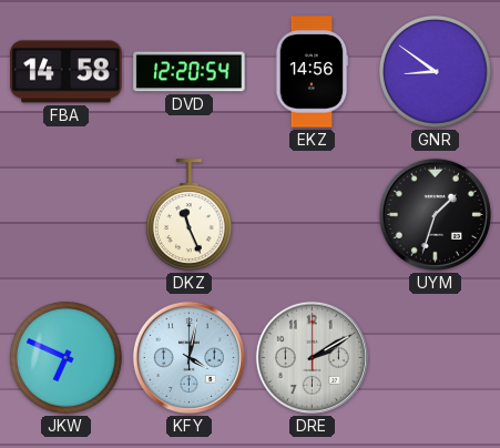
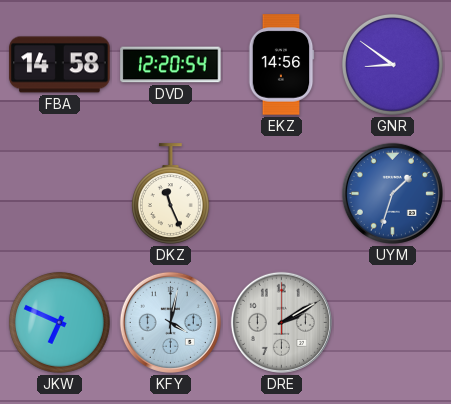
UYM dial: black -> blue (392, 193)
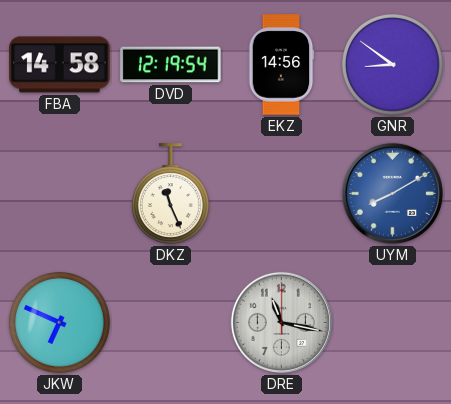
DVD: 12:20 -> 12:19 (171, 65)
UYM: 1:33 -> 8:10 (392, 193)
KFY: 4:02 -> none (170, 322)
DRE: 2:10 -> 11:17 (281, 322)
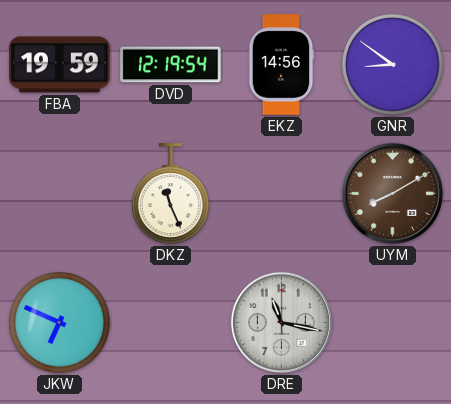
FBA: 14:58 -> 19:59 (60, 65)
UYM dial: blue -> brown (392, 193)
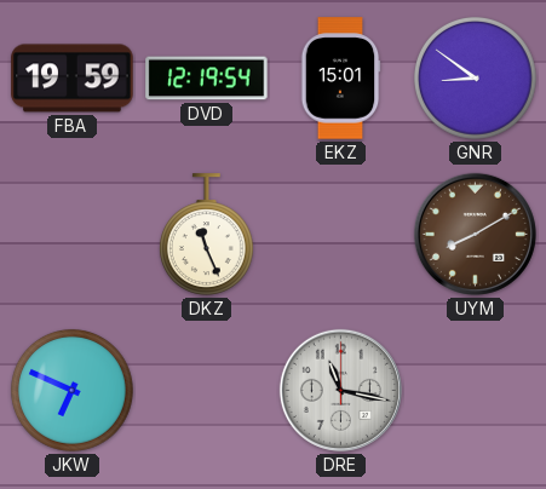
EKZ: 14:56 -> 15:01 (340, 79)
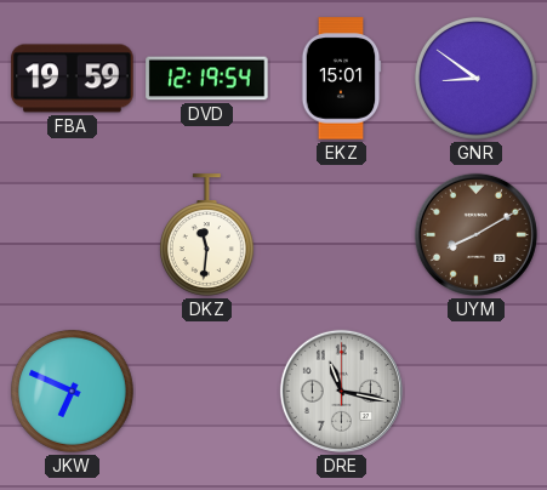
DKZ: 11:26 -> 11:31 (206, 235)
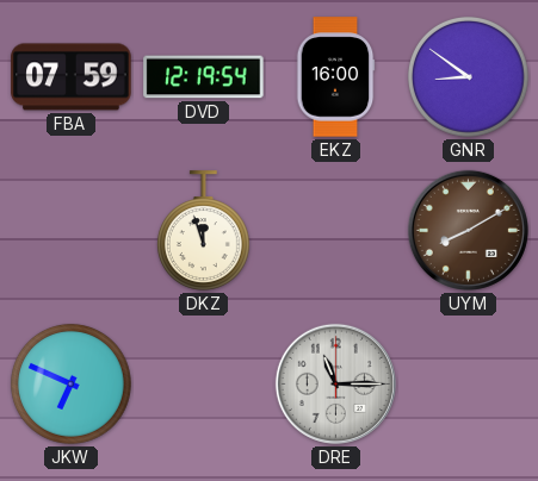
FBA: 19:59 -> 07:59 (72, 77)
EKZ: 15:01 -> 16:00 (335, 77)
DKZ: 11:31 -> 11:57 (203, 231)
DRE: 11:17 -> 11:15 (335, 383)
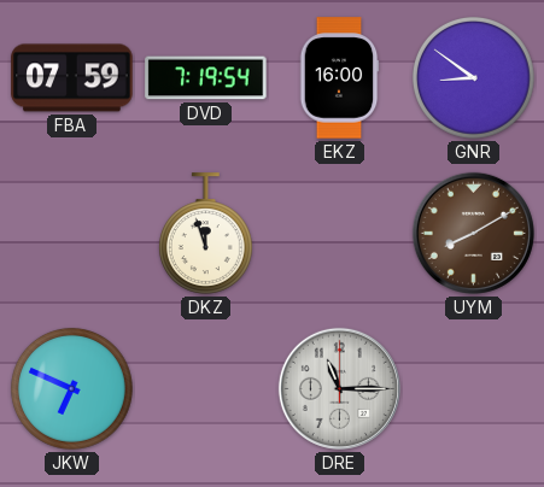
DVD: 12:19 -> 7:19 (206, 78)
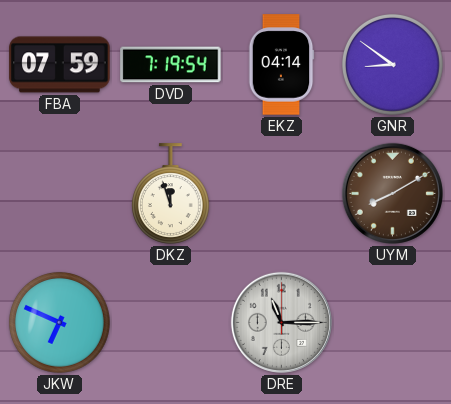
EKZ: 16:00 -> 04:14 (281, 65)
